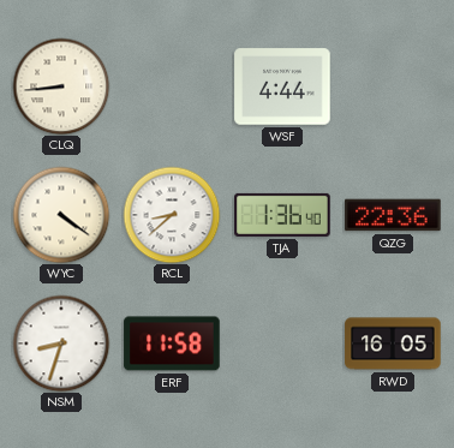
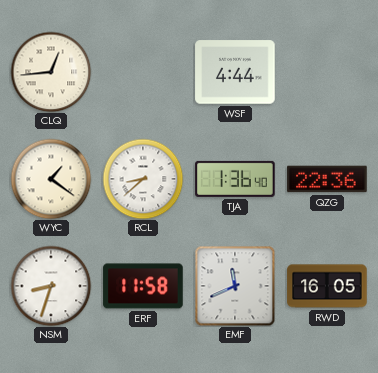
CLQ: 8:44 -> 12:44 (51, 72)
WYC: 4:21 -> 1:21 (51, 179)
EMF: none -> 11:41 (235, 286)
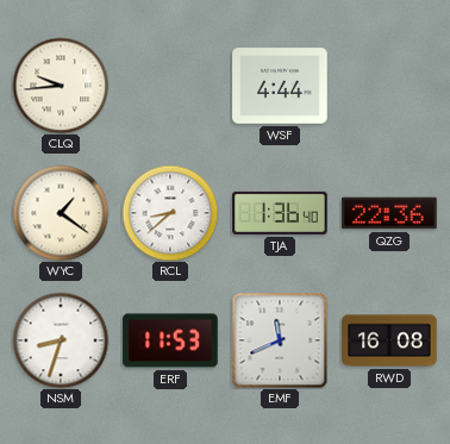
CLQ: 12:44 -> 9:44 (61, 86)
ERF: 11:58 -> 11:53 (170, 340)
RWD: 16:05 -> 16:08 (389, 340)
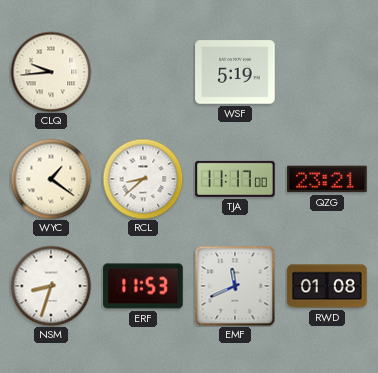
WSF: 4:44 -> 5:19 (235, 72)
TJA: 1:36 -> 11:17 (235, 179)
QZG: 22:36 -> 23:21 (327, 179)
RWD: 16:08 -> 01:08 (327, 286)
